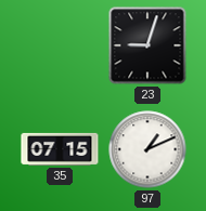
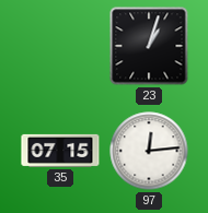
23: 9:03 -> 1:03 (149, 46)
97: 1:11 -> 12:14 (149, 151)
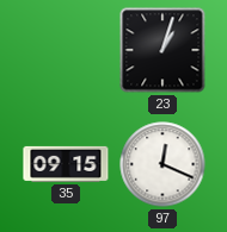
35: 07:15 -> 09:15 (66, 164)
97: 12:14 -> 12:19 (162, 164)
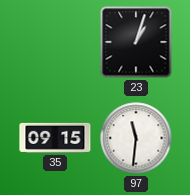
97: 12:19 -> 11:31 (136, 138)
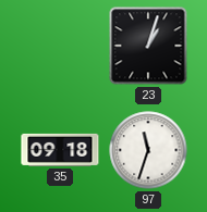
35: 09:15 -> 09:18 (60, 150)
97: 11:31 -> 11:33 (148, 150)
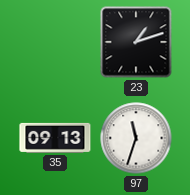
23: 1:03 -> 1:12 (136, 42)
35: 09:18 -> 09:13 (55, 138)
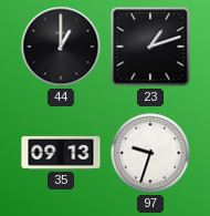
44: none -> 1:00 (61, 47)
97: 11:33 -> 9:33 (150, 153)
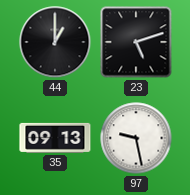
23: 1:12 -> 5:12 (136, 42)
97: 9:33 -> 9:28 (136, 138)
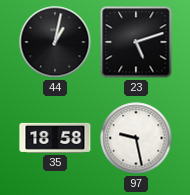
44: 1:00 -> 1:02 (55, 42)
35: 09:13 -> 18:58 (55, 138)
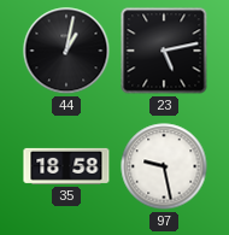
23: 5:12 -> 5:13 (164, 51)
